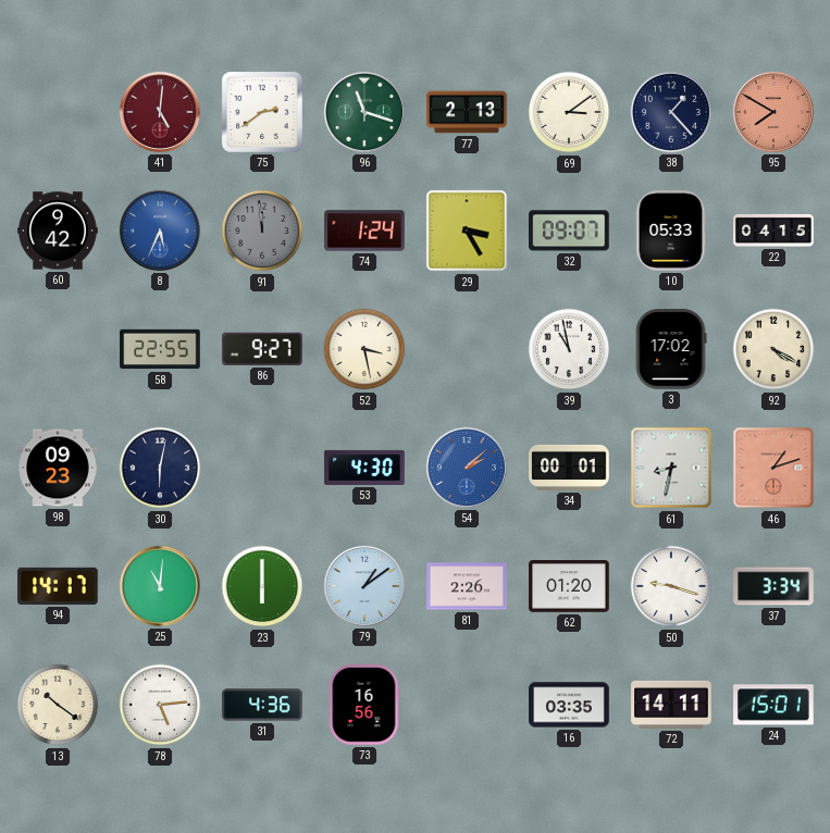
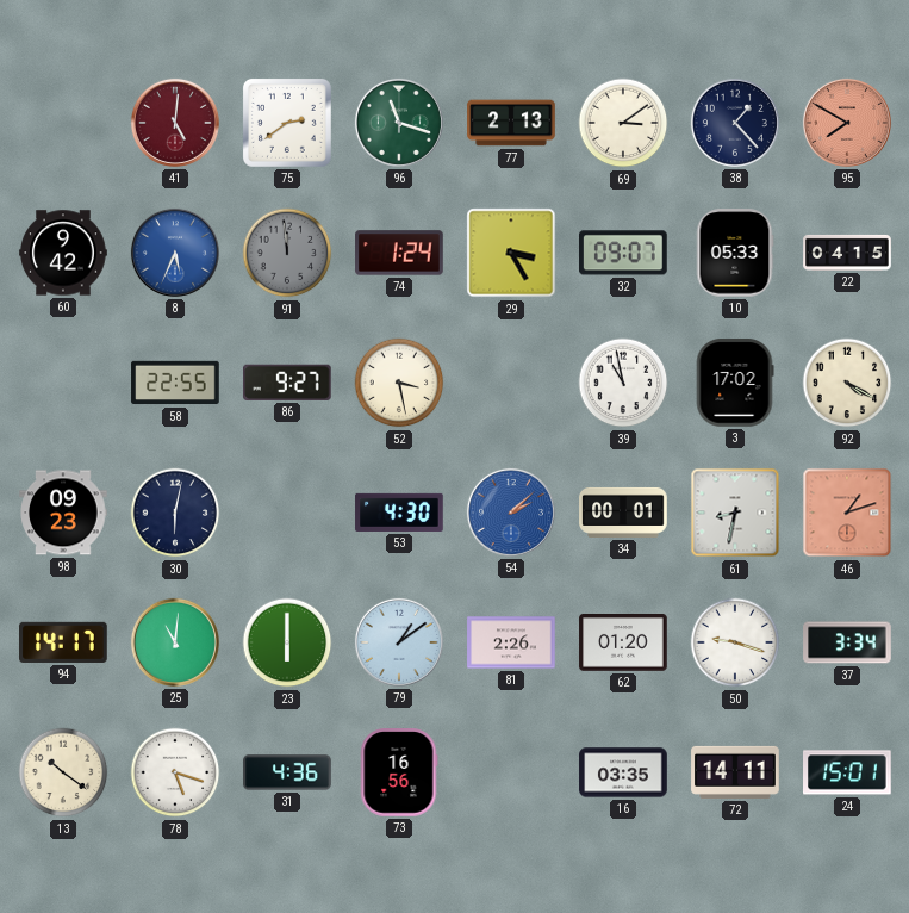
78: 5:14 -> 5:18 (175, 772)
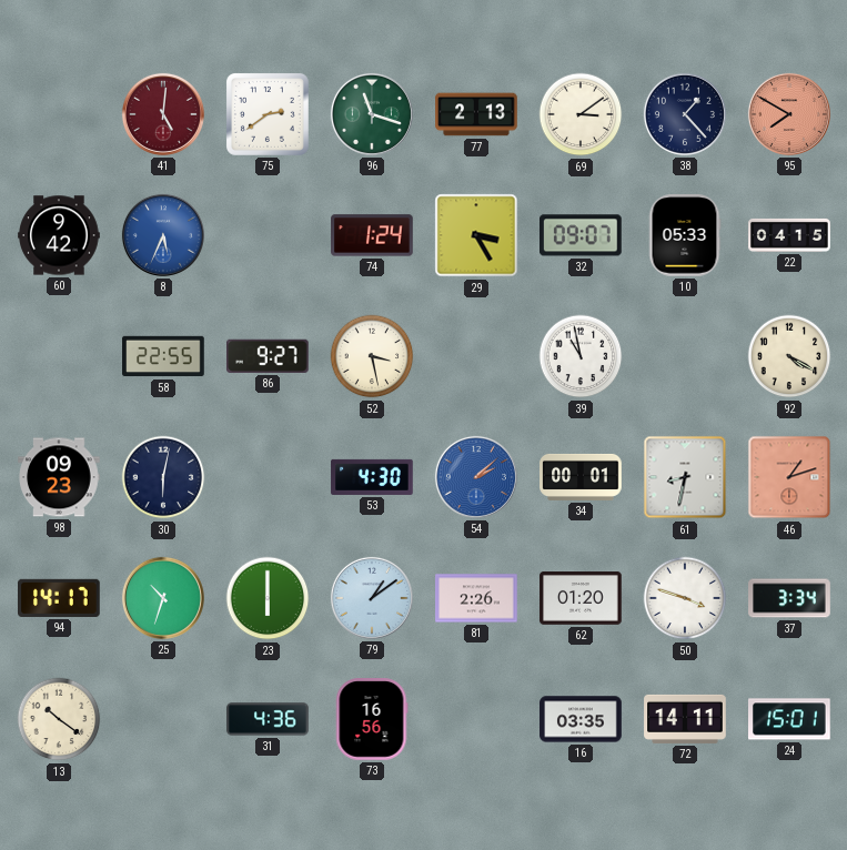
91: 11:59 -> none (287, 253)
3: 17:02 -> none (735, 383)
25: 11:01 -> 10:33 (163, 598)
50: 9:18 -> 3:48 (685, 598)
78: 5:18 -> none (175, 772)
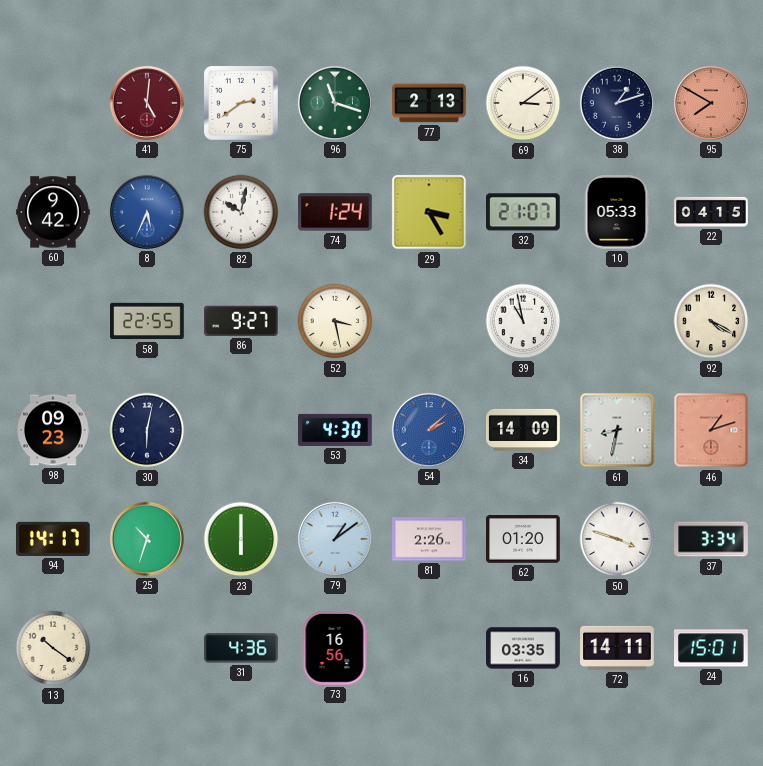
38: 1:23 -> 1:12 (617, 103)
82: none -> 10:02 (241, 212)
32: 09:07 -> 21:07 (524, 212)
34: 00:01 -> 14:09 (523, 430)
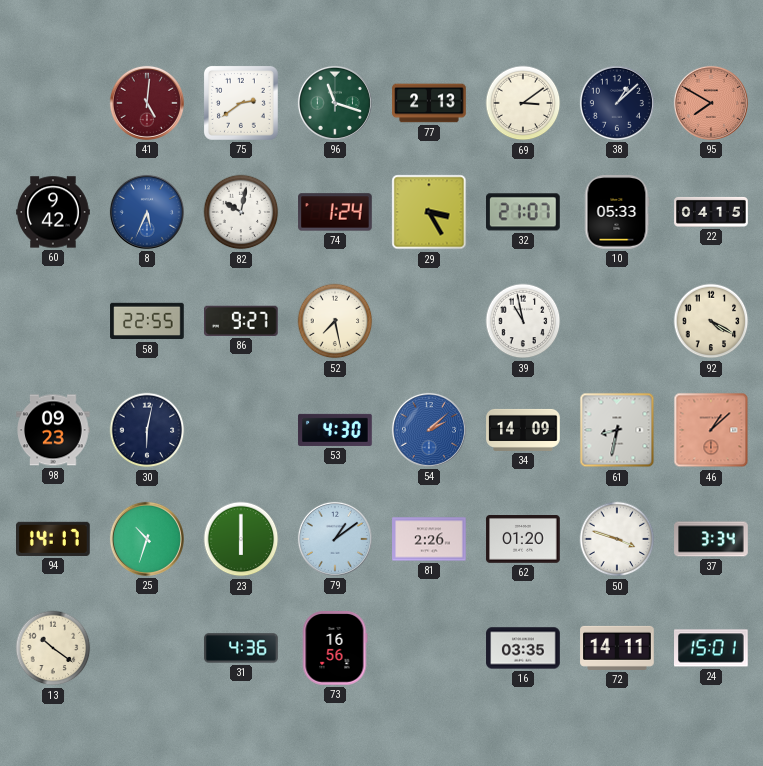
38: 1:12 -> 1:08 (617, 103)
52: 3:28 -> 7:28 (335, 321)
46: 1:12 -> 1:08 (711, 430)
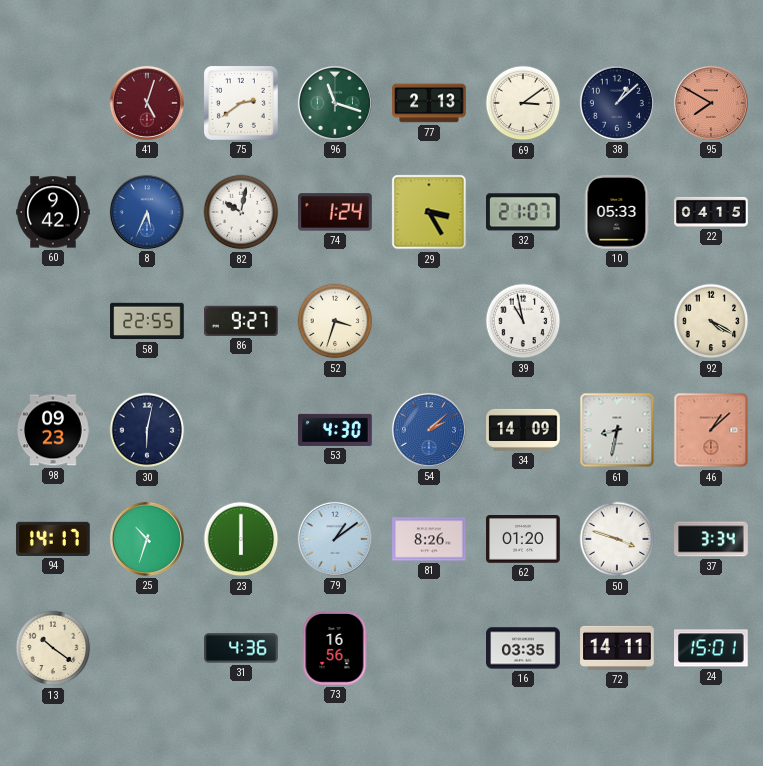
41: 5:01 -> 5:03 (147, 103)
52: 7:28 -> 3:33 (335, 321)
81: 2:26 -> 8:26 (429, 539)
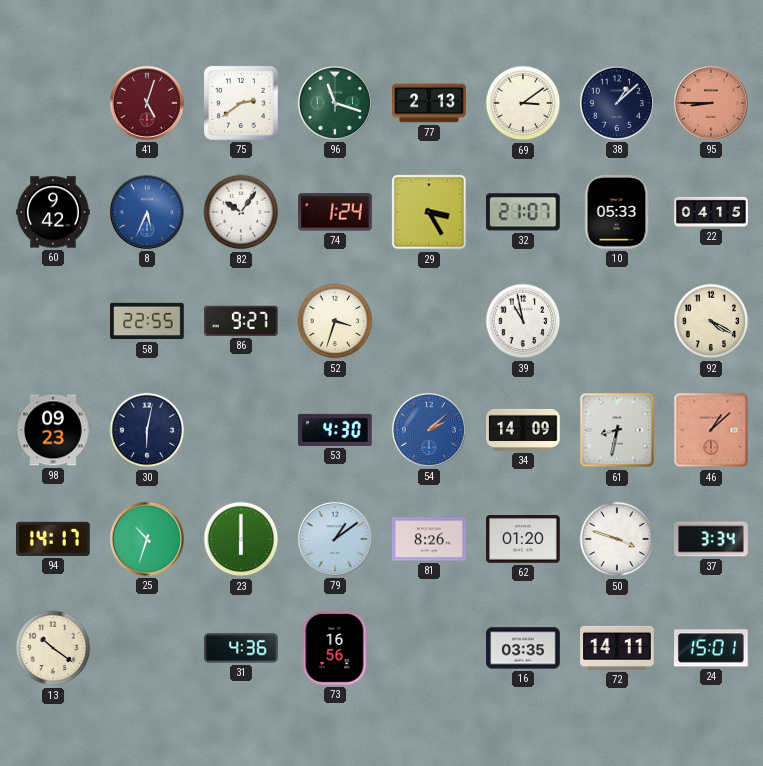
95: 7:50 -> 8:45 (711, 103)
82: 10:02 -> 10:06 (241, 212)
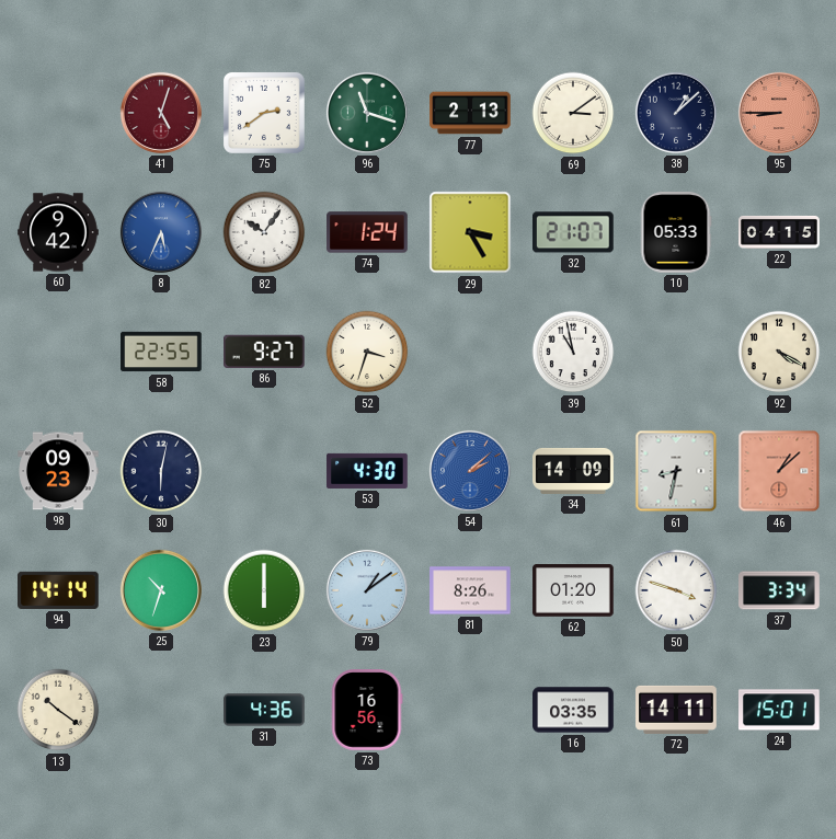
94: 14:17 -> 14:14 (59, 590)
